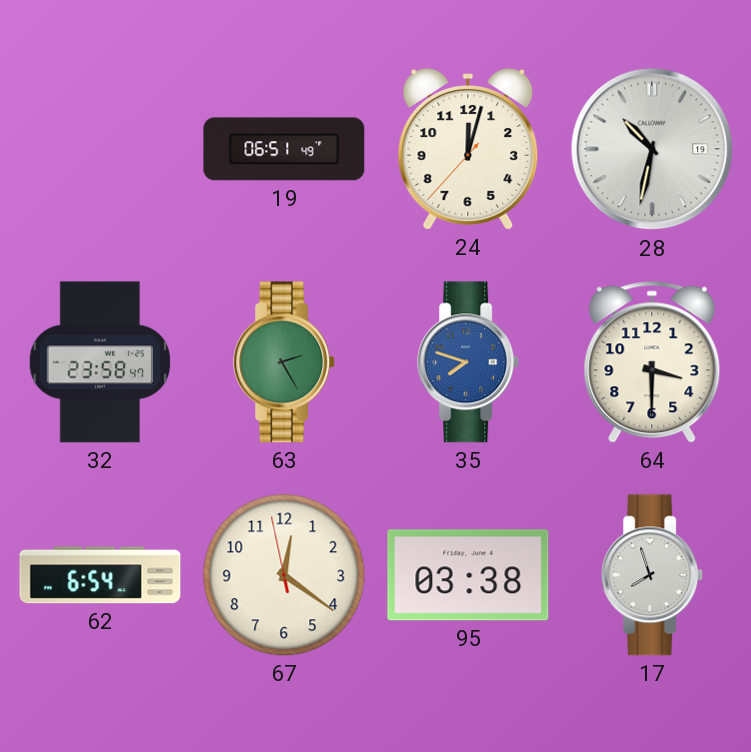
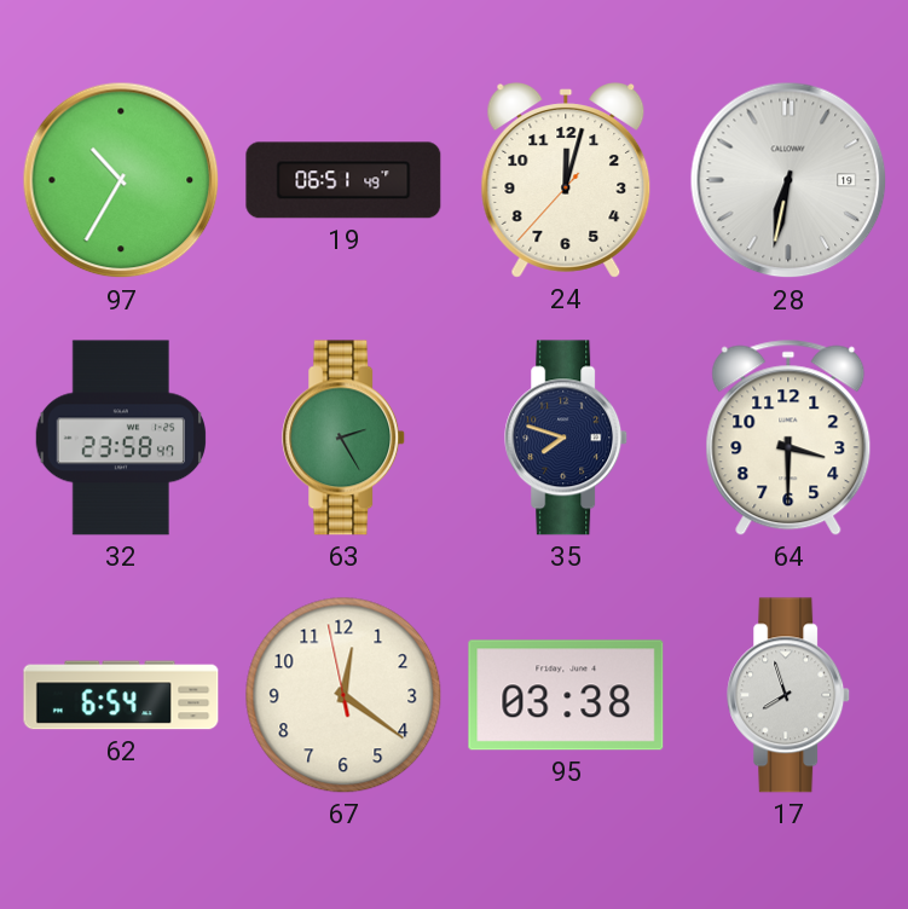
97: none -> 10:35 (121, 180)
28: 10:32 -> 6:32 (788, 180)
35 dial: blue -> navy (567, 438)
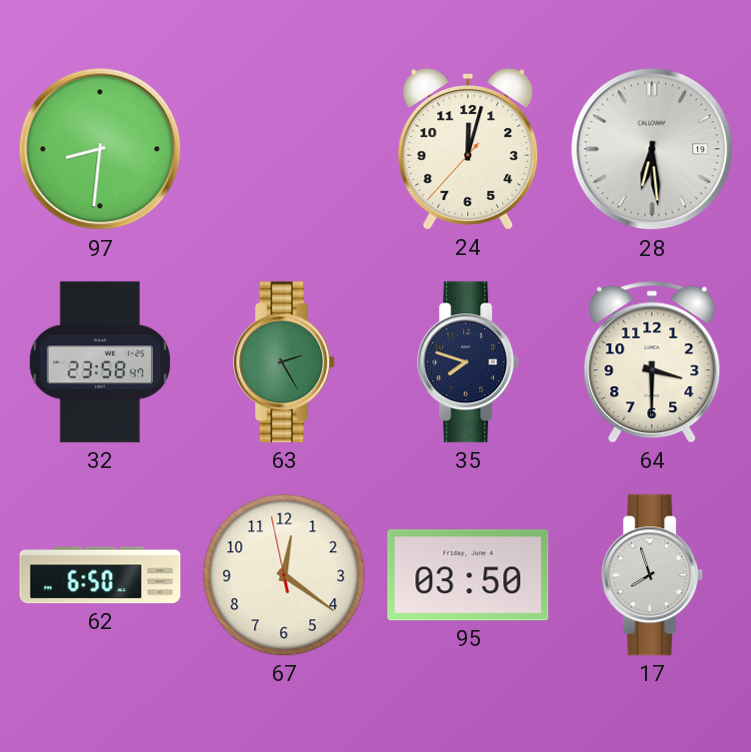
97: 10:35 -> 8:31 (100, 149)
19: 06:51 -> none (343, 180)
28: 6:32 -> 6:29 (652, 149)
62: 6:54 -> 6:50 (100, 575)
95: 03:38 -> 03:50 (468, 575)
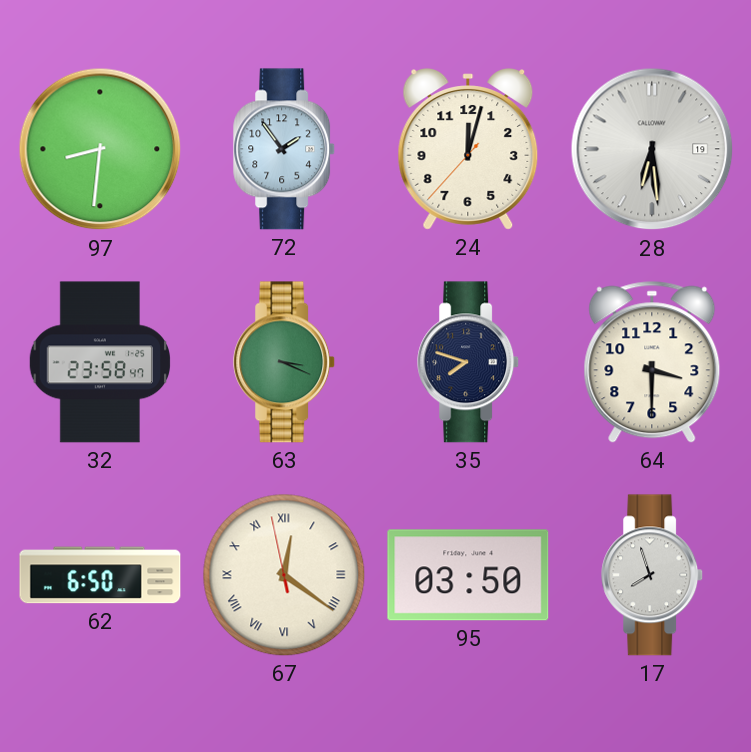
72: none -> 1:54 (285, 149)
63: 2:25 -> 3:19 (285, 362)
67 numerals: Arabic -> Roman (284, 575)
